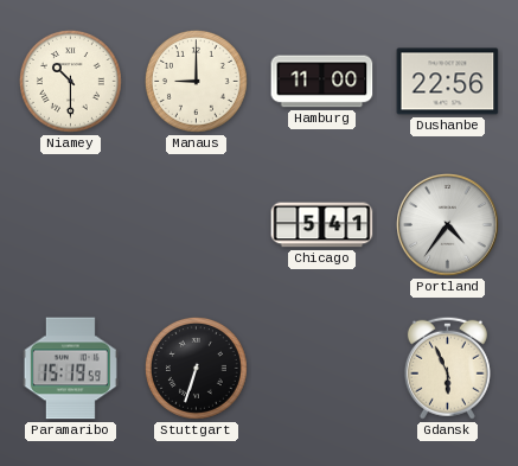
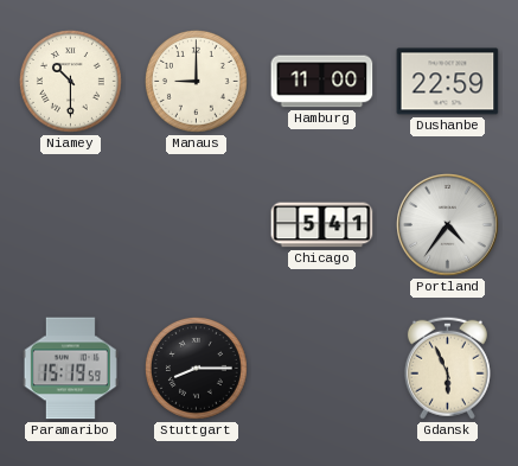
Dushanbe: 22:56 -> 22:59 (448, 82)
Stuttgart: 6:33 -> 8:15 (196, 368)
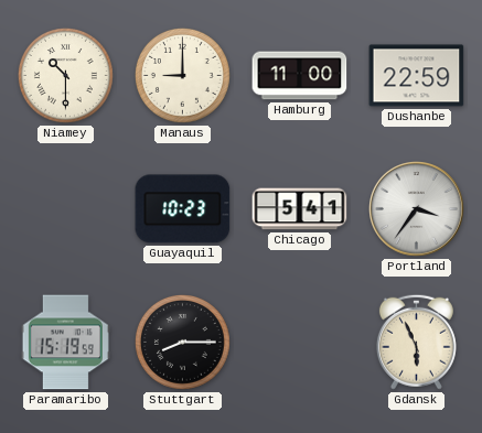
Guayaquil: none -> 10:23 (183, 209)
Portland: 4:36 -> 3:36 (417, 209)
